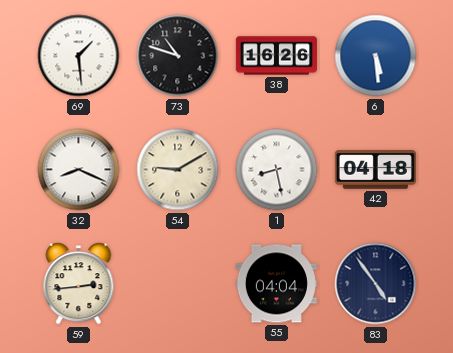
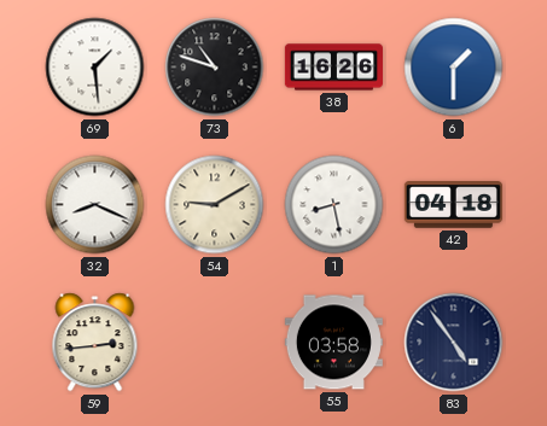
6: 5:29 -> 1:30 (454, 68)
55: 04:04 -> 03:58 (333, 343)
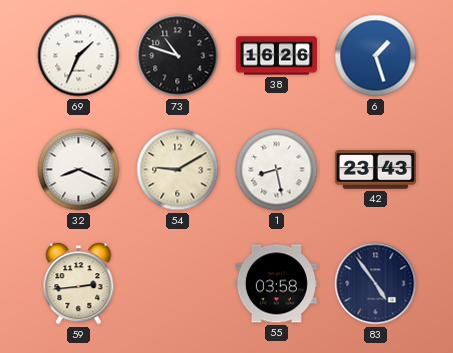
69: 1:29 -> 1:34 (79, 56)
6: 1:30 -> 1:27 (376, 56)
42: 04:18 -> 23:43 (375, 170)
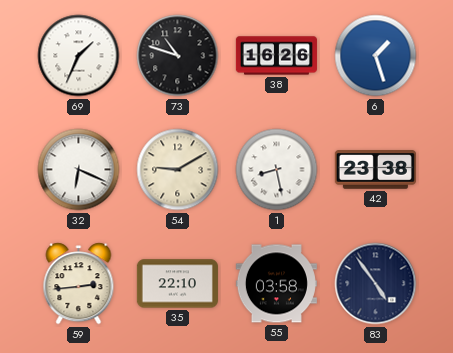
32: 8:19 -> 6:19 (79, 170)
42: 23:43 -> 23:38 (375, 170)
35: none -> 22:10 (177, 284)
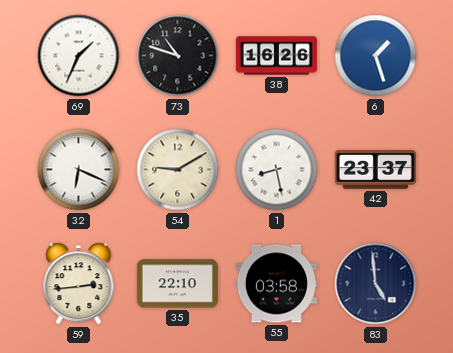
42: 23:38 -> 23:37 (375, 170)
83: 4:54 -> 4:59 (376, 284)
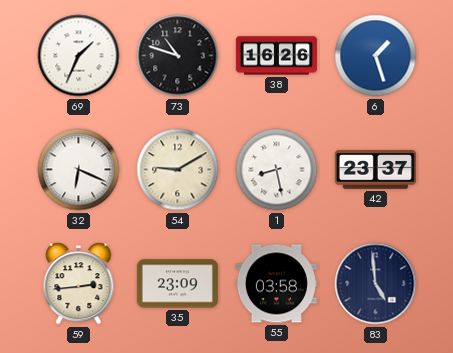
35: 22:10 -> 23:09 (177, 284)
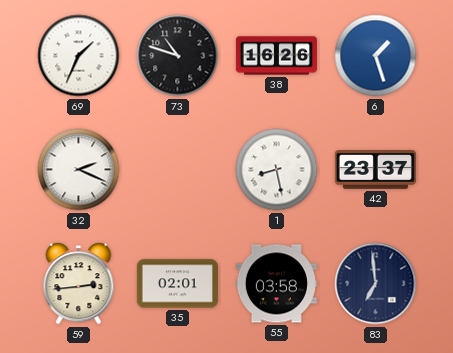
32: 6:19 -> 2:19 (79, 170)
54: 9:10 -> none (178, 170)
35: 23:09 -> 02:01 (177, 284)
83: 4:59 -> 6:59 (376, 284)
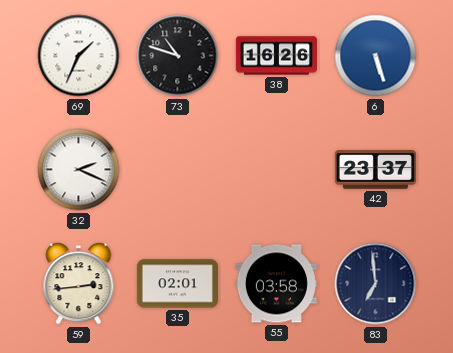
6: 1:27 -> 5:27 (376, 56)
1: 8:28 -> none (277, 170)
